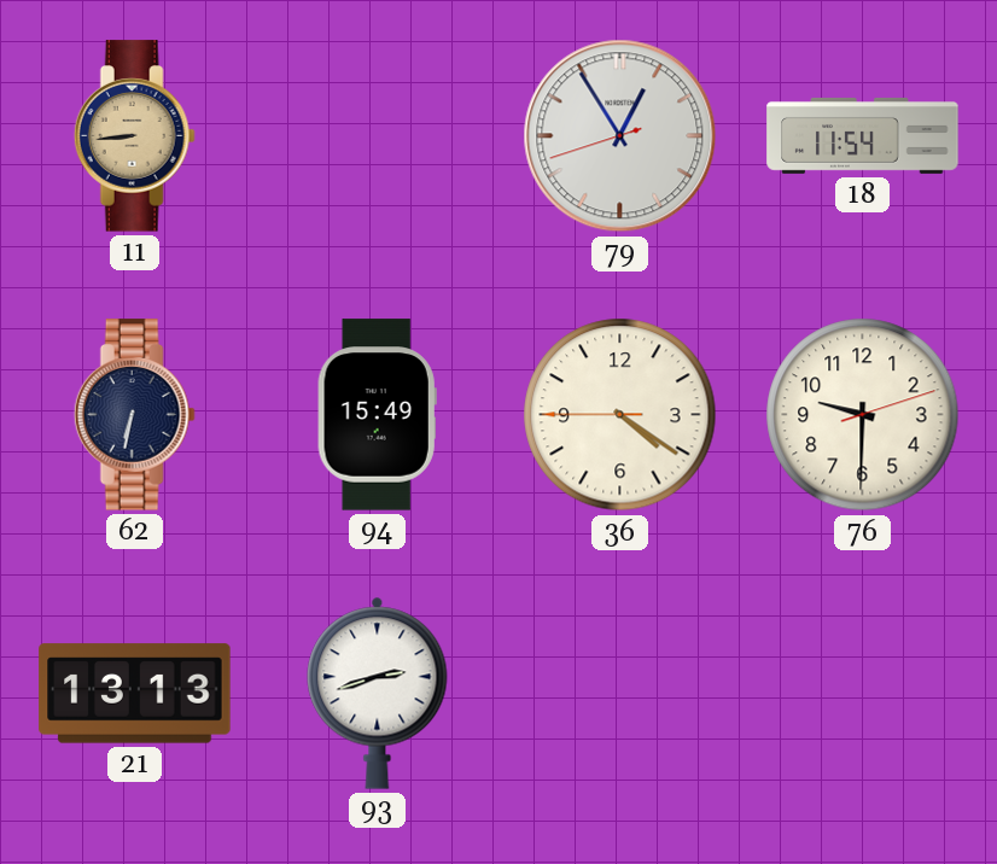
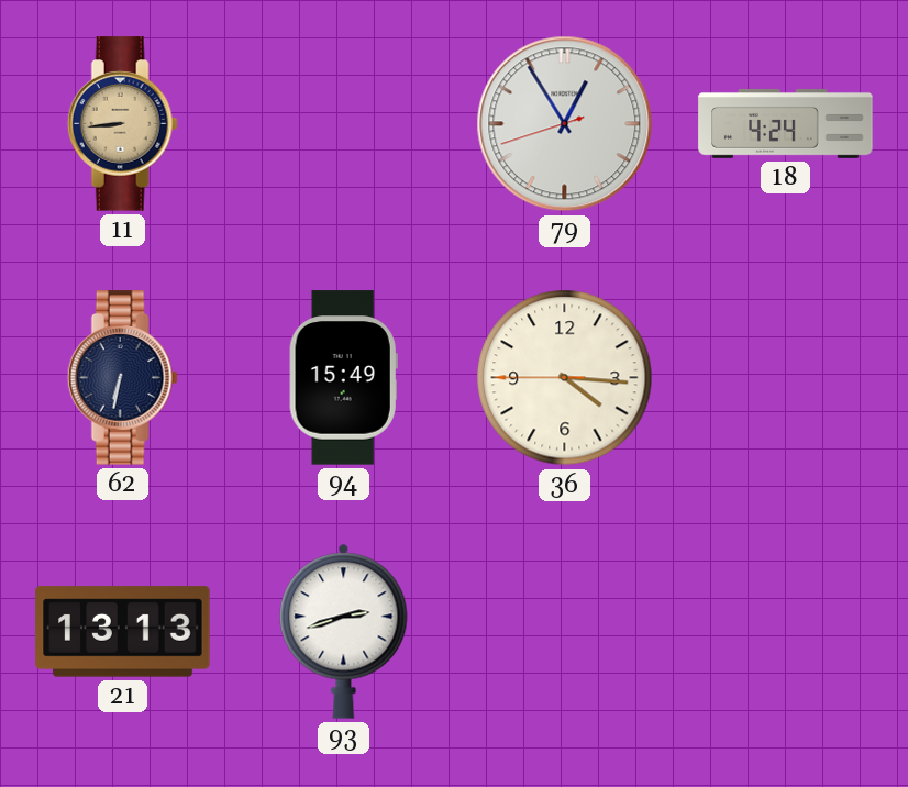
18: 11:54 -> 4:24 (786, 124)
36: 4:20 -> 4:15 (565, 378)
76: 9:30 -> none (863, 415)
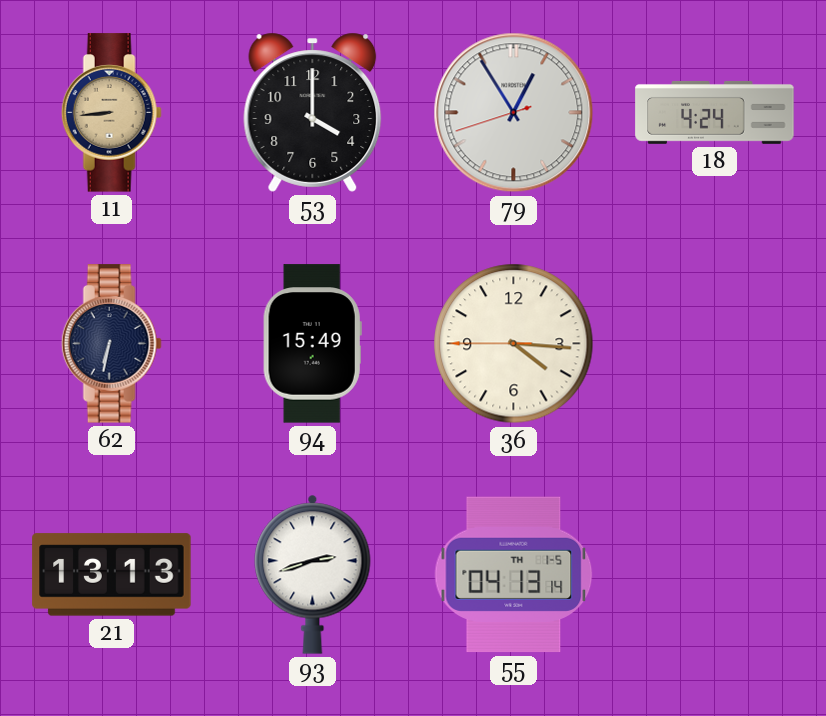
53: none -> 4:00 (313, 112)
55: none -> 04:13 (514, 575)
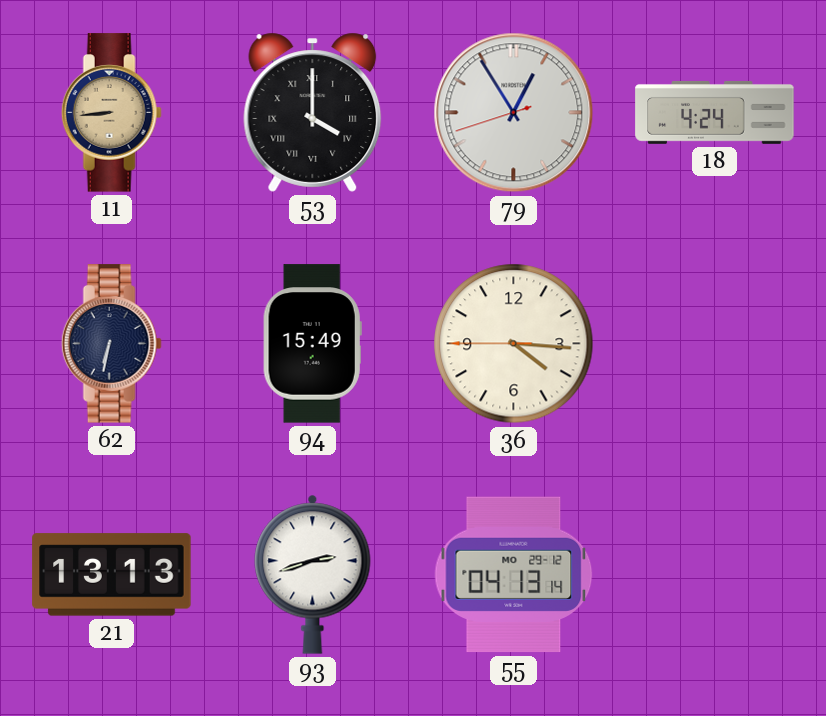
53 numerals: Arabic -> Roman (313, 112)
55 date: TH 1-5 -> MO 29-12 (514, 575)
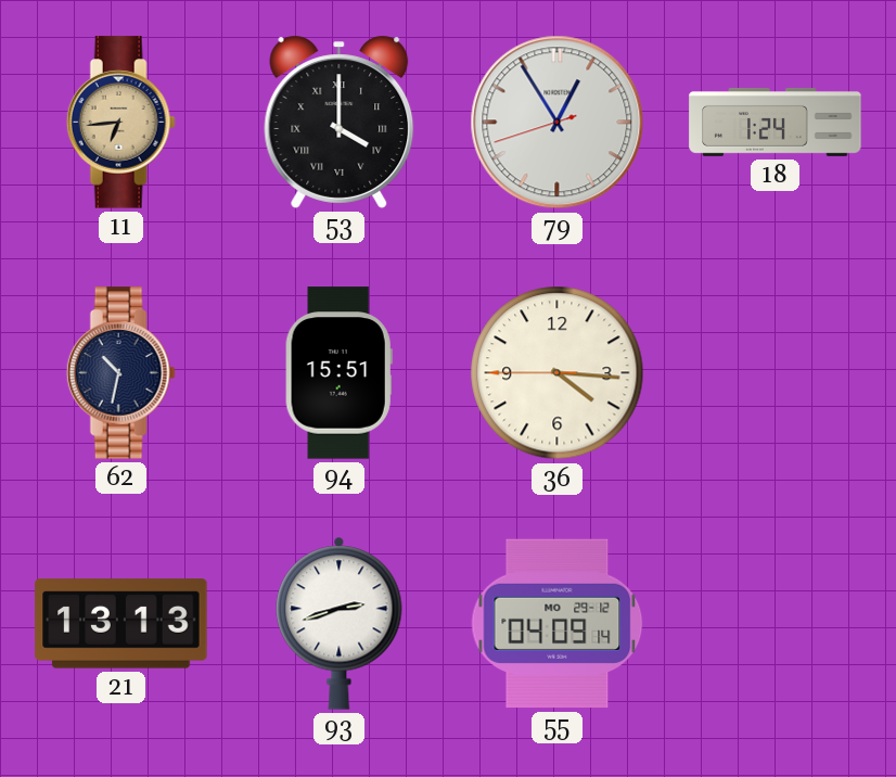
11: 8:44 -> 6:44 (120, 123)
18: 4:24 -> 1:24 (776, 123)
62: 6:32 -> 10:32 (120, 373)
94: 15:49 -> 15:51 (338, 373)
55: 04:13 -> 04:09 (558, 624)
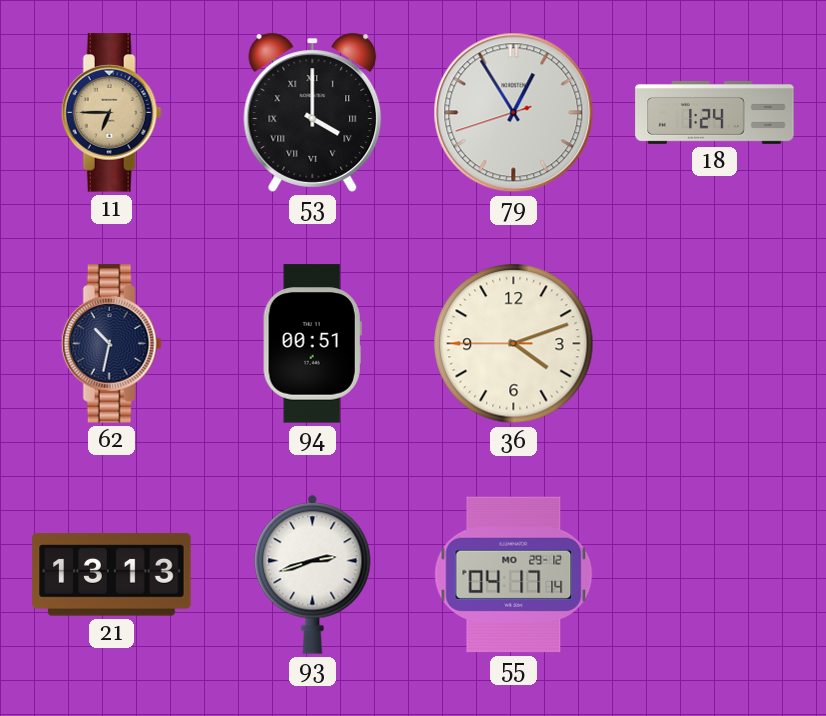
11: 6:44 -> 6:45 (111, 113)
94: 15:51 -> 00:51 (312, 344)
36: 4:15 -> 4:11 (514, 344)
55: 04:09 -> 04:17 (514, 575)
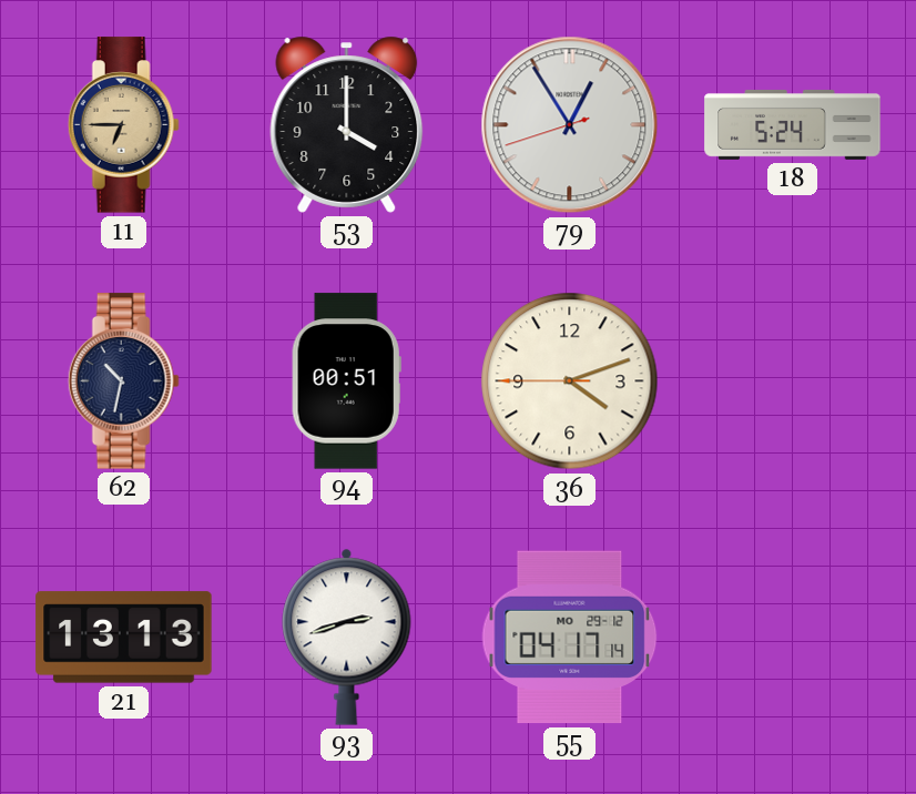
53 numerals: Roman -> Arabic (347, 124)
18: 1:24 -> 5:24 (793, 125)
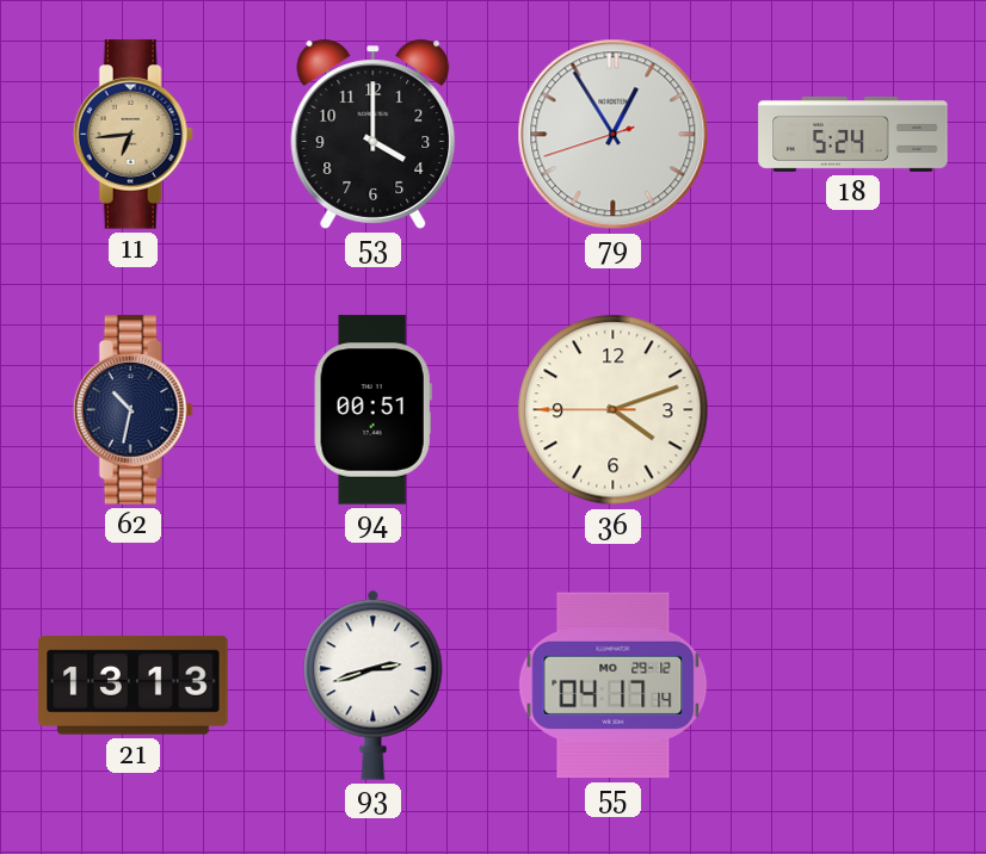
11: 6:45 -> 6:44 (133, 135)
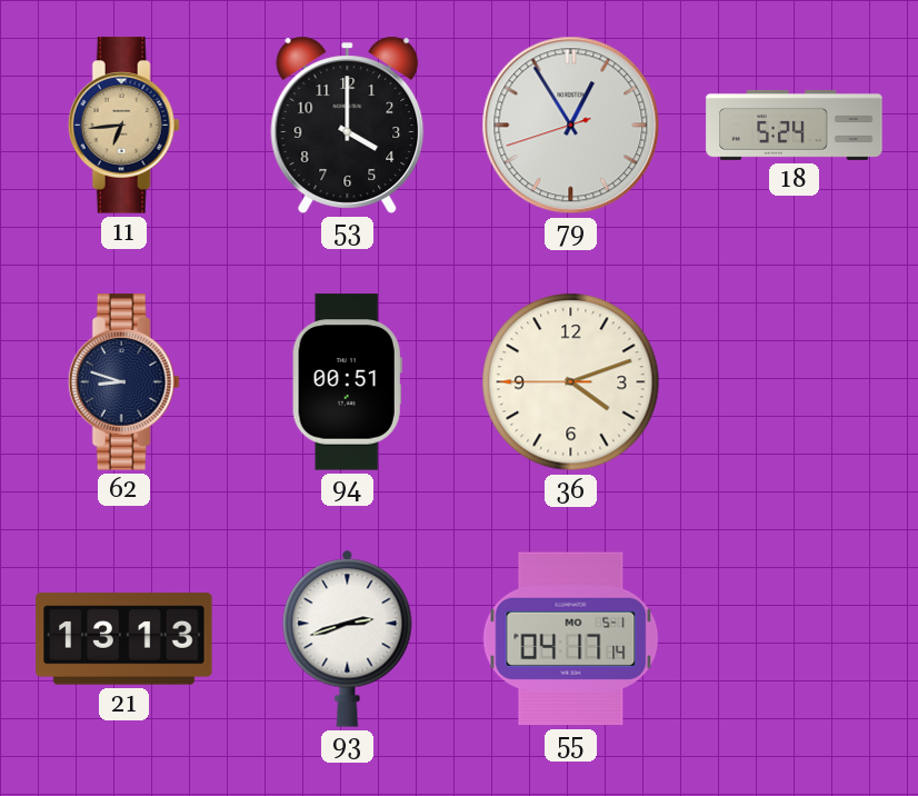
62: 10:32 -> 8:48 (123, 382)
55 date: MO 29-12 -> MO 5-1 (571, 639)
